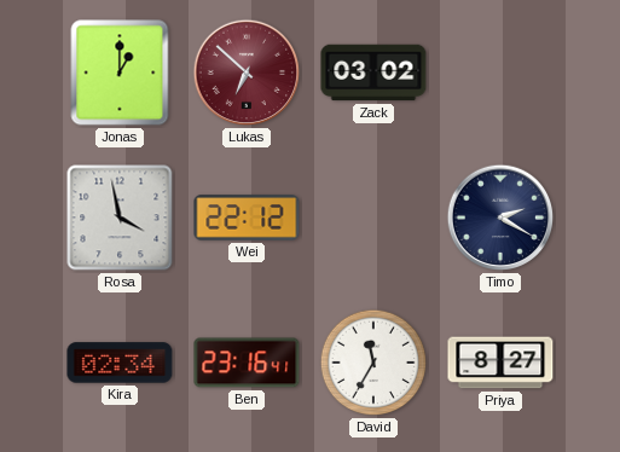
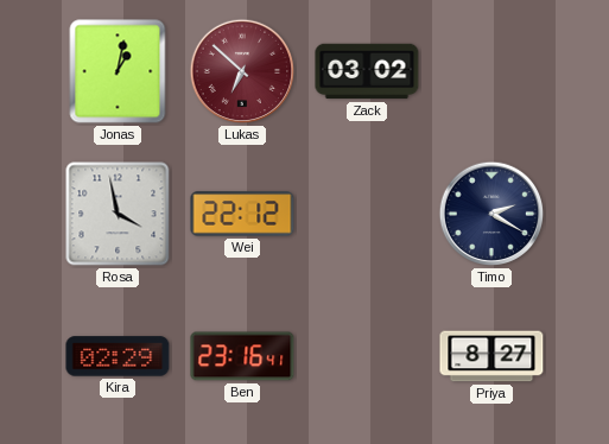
Jonas: 1:00 -> 1:02 (118, 71)
Kira: 02:34 -> 02:29 (118, 356)
David: 11:35 -> none (373, 363)
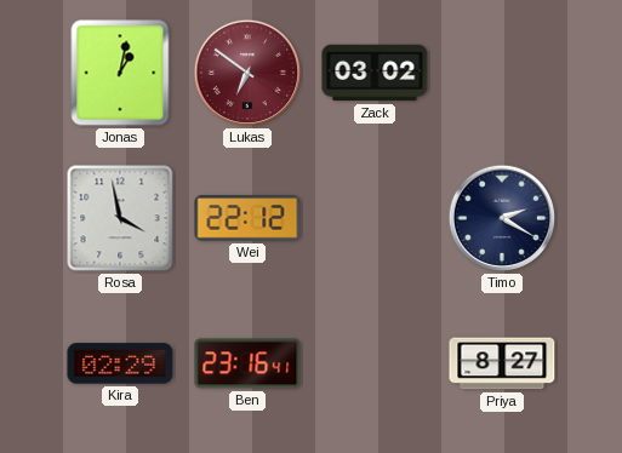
Lukas: 6:52 -> 6:51 (247, 73)
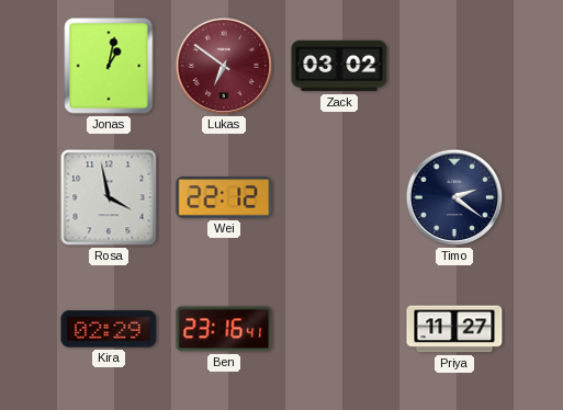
Timo: 2:20 -> 2:21 (454, 197)
Priya: 8:27 -> 11:27 (454, 329)
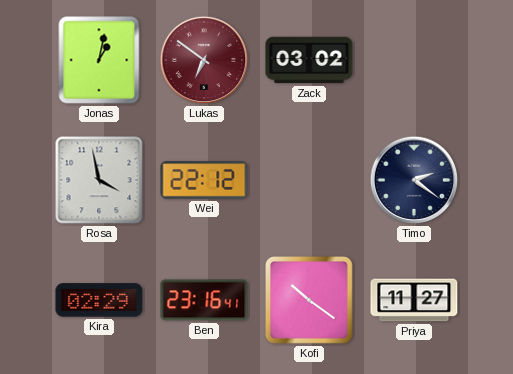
Kofi: none -> 10:21 (310, 301)
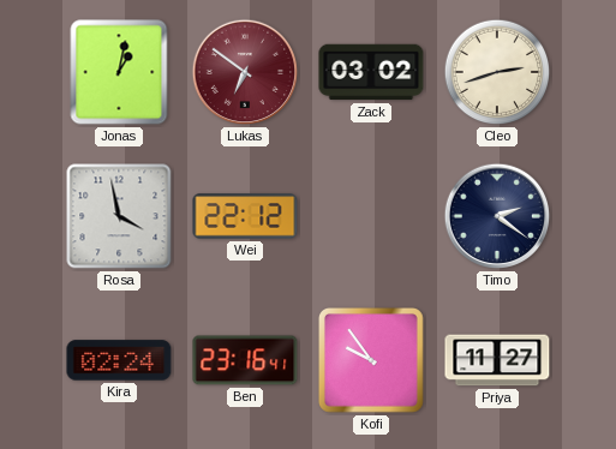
Cleo: none -> 2:42 (497, 72)
Kira: 02:29 -> 02:24 (119, 360)
Kofi: 10:21 -> 9:54 (372, 361)
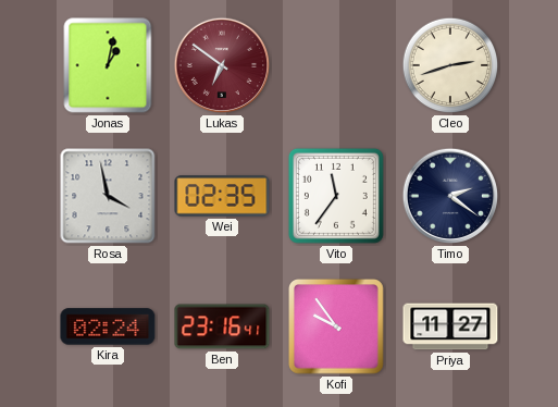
Zack: 03:02 -> none (371, 72)
Wei: 22:12 -> 02:35 (222, 196)
Vito: none -> 11:36 (336, 196)
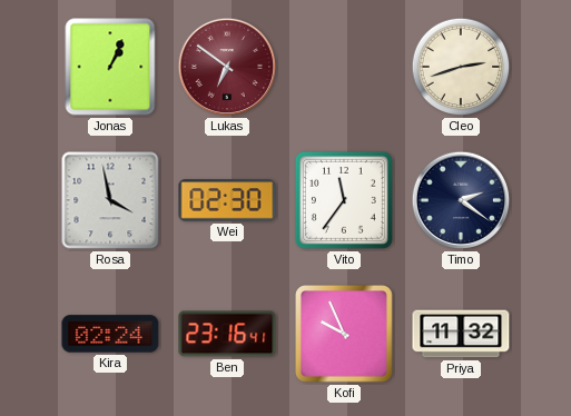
Jonas: 1:02 -> 1:04 (110, 67)
Wei: 02:35 -> 02:30 (227, 200)
Kofi: 9:54 -> 9:56 (345, 335)
Priya: 11:27 -> 11:32 (461, 334)
